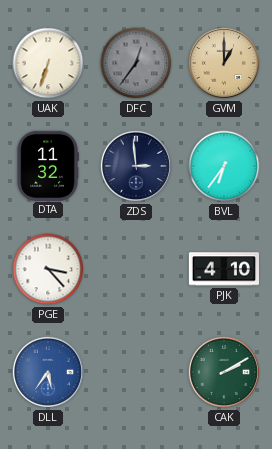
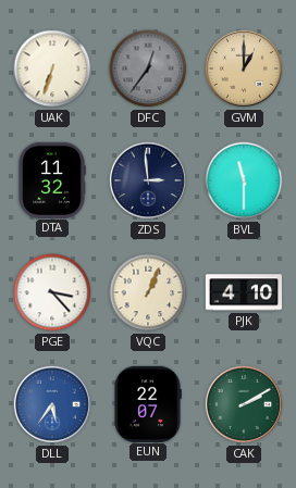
BVL: 6:36 -> 11:30 (244, 180)
VQC: none -> 1:04 (148, 292)
EUN: none -> 22:07 (148, 403)
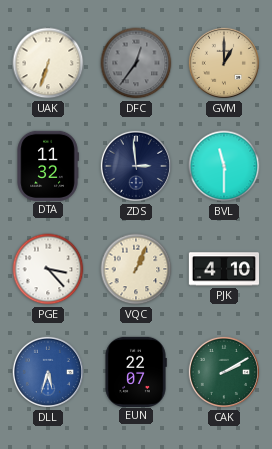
DLL: 5:36 -> 5:33 (48, 372)
